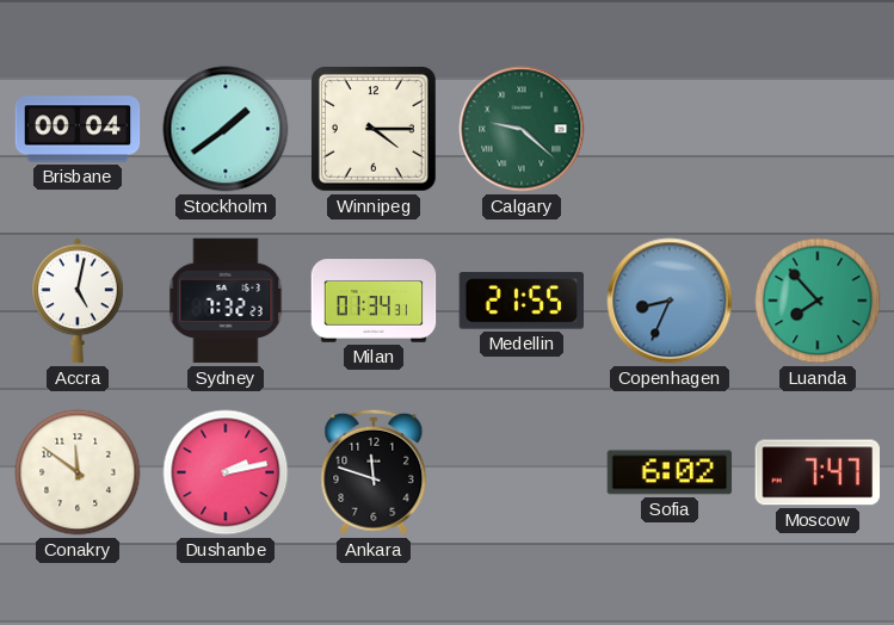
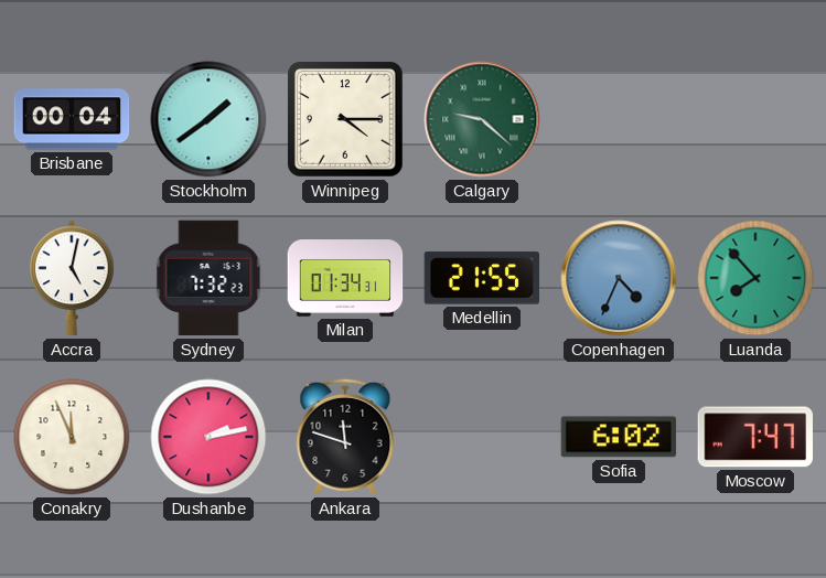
Copenhagen: 8:34 -> 4:34 (619, 278)
Conakry: 11:51 -> 11:56 (72, 437)
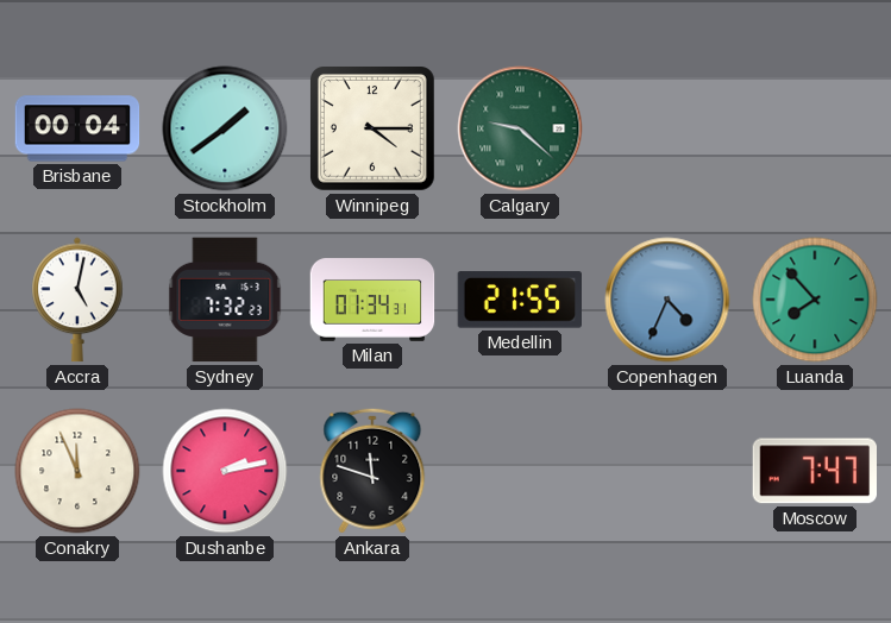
Sofia: 6:02 -> none (619, 437)
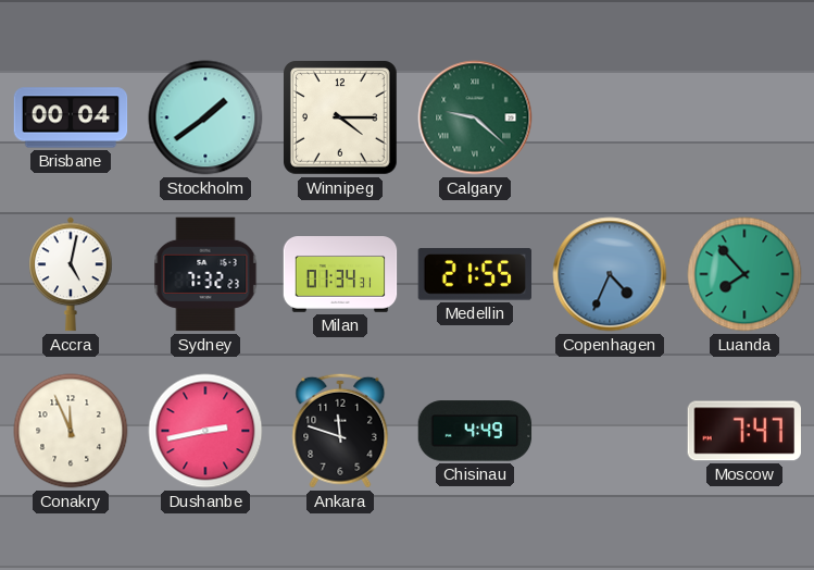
Dushanbe: 2:13 -> 2:43 (205, 431)
Chisinau: none -> 4:49 (475, 431)
